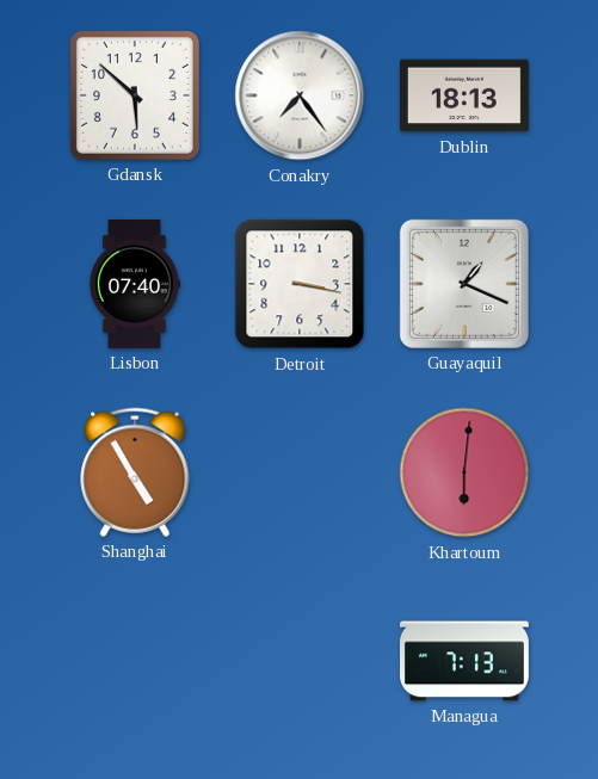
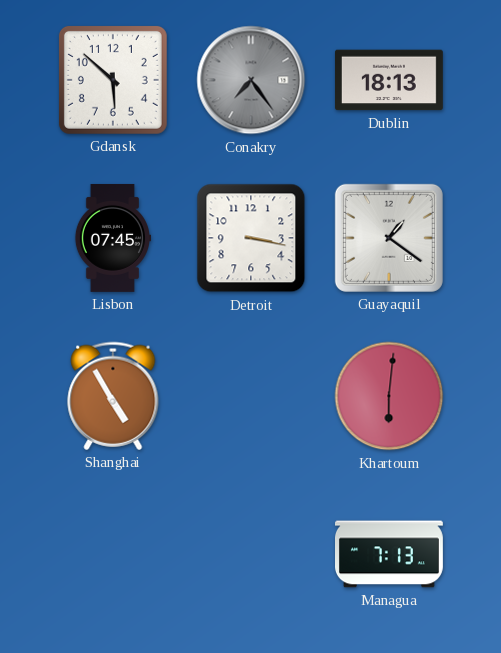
Conakry dial: white -> grey (251, 80)
Lisbon: 07:40 -> 07:45 (112, 238)
Guayaquil: 1:19 -> 1:21 (389, 238)
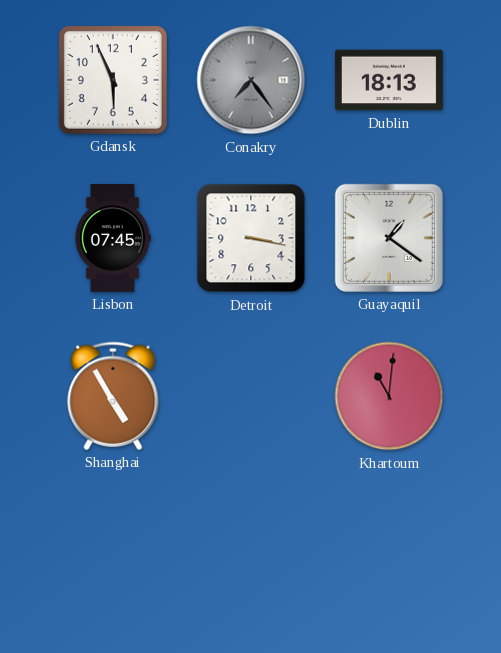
Gdansk: 5:52 -> 5:56 (113, 80)
Khartoum: 6:01 -> 11:01 (389, 396)
Managua: 7:13 -> none (390, 554)
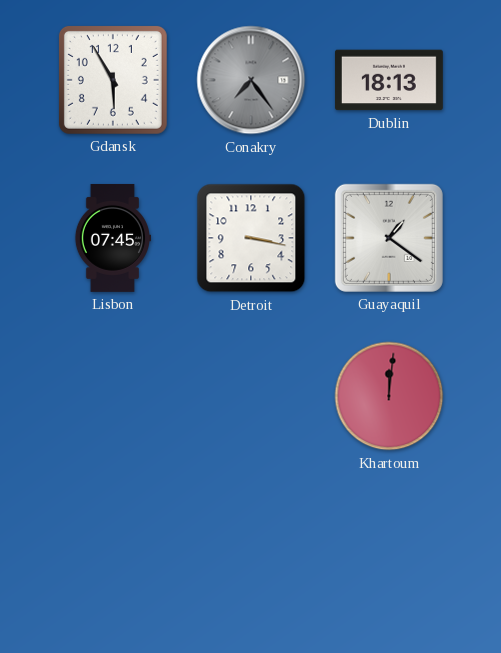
Gdansk: 5:56 -> 5:55 (113, 80)
Shanghai: 4:55 -> none (113, 396)
Khartoum: 11:01 -> 12:01 (389, 396)
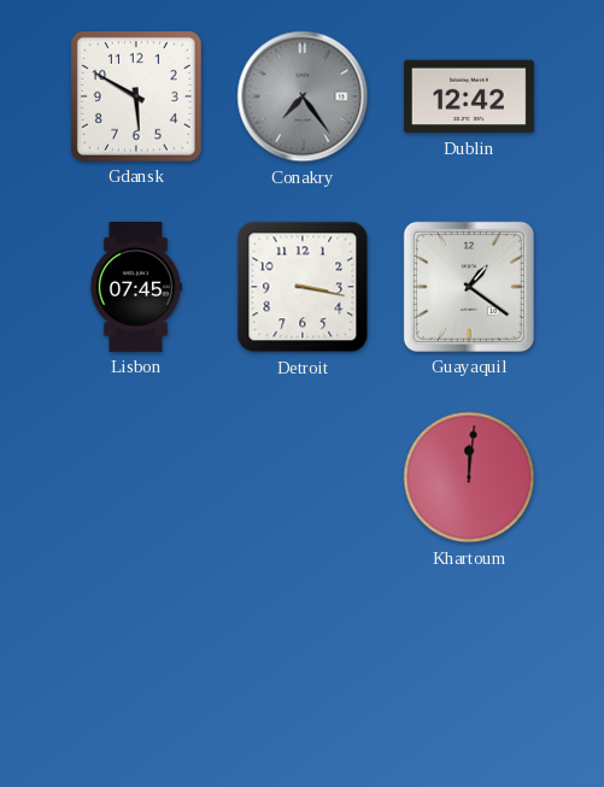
Gdansk: 5:55 -> 5:50 (136, 96)
Dublin: 18:13 -> 12:42 (469, 96)
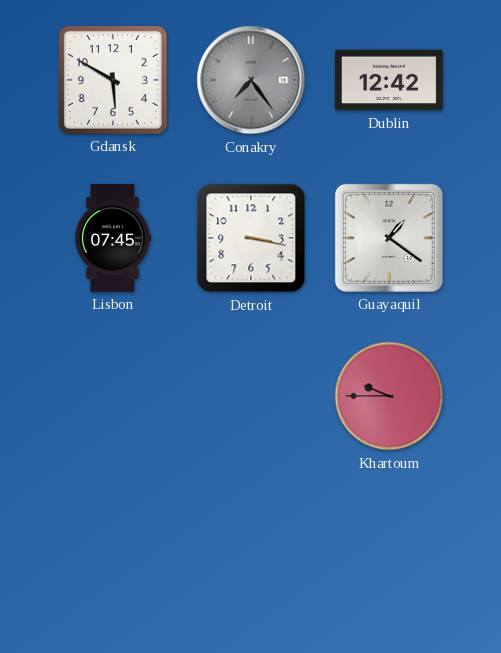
Khartoum: 12:01 -> 9:45 (389, 396)
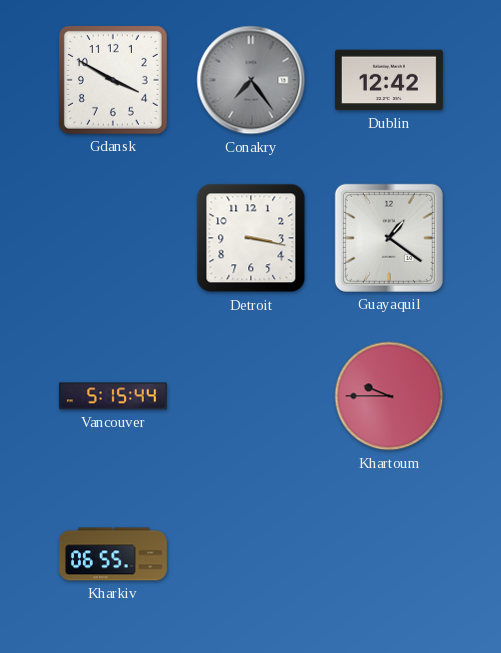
Gdansk: 5:50 -> 3:50 (113, 80)
Lisbon: 07:45 -> none (112, 238)
Vancouver: none -> 5:15 (113, 396)
Kharkiv: none -> 06:55 (113, 554)
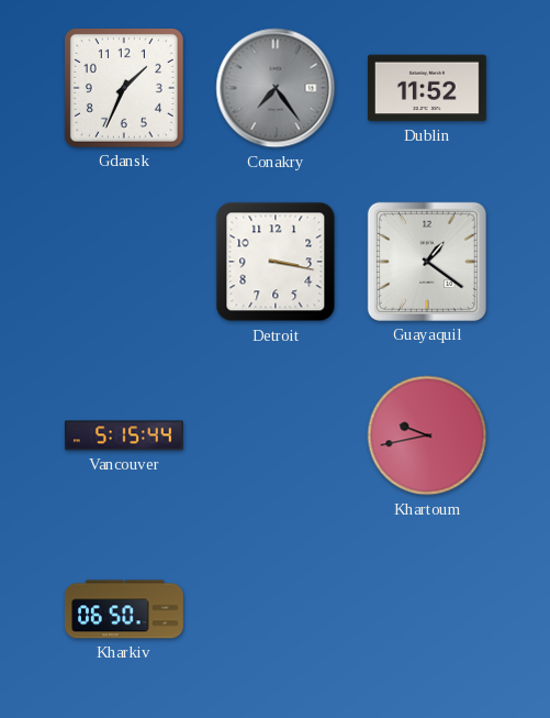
Gdansk: 3:50 -> 1:34 (124, 88)
Dublin: 12:42 -> 11:52 (427, 88)
Khartoum: 9:45 -> 9:43 (427, 435)
Kharkiv: 06:55 -> 06:50 (124, 609)
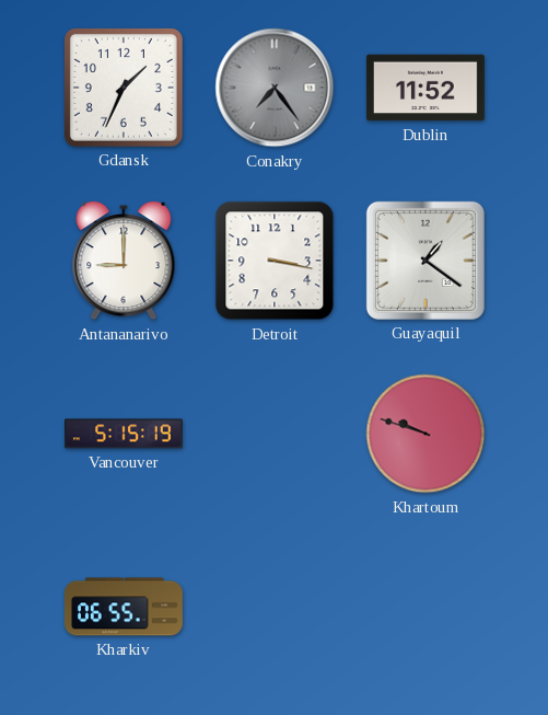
Antananarivo: none -> 9:00 (124, 262)
Vancouver: 5:15:44 -> 5:15:19 (124, 434)
Khartoum: 9:43 -> 9:48 (425, 434)
Kharkiv: 06:50 -> 06:55 (124, 607)
